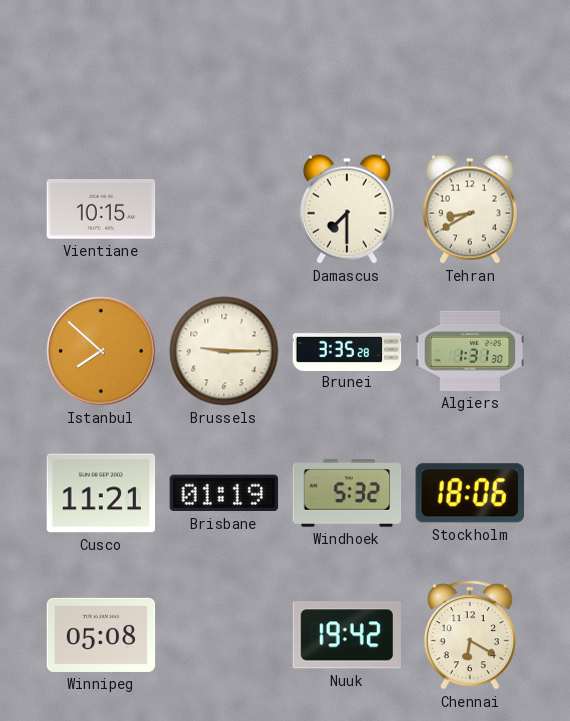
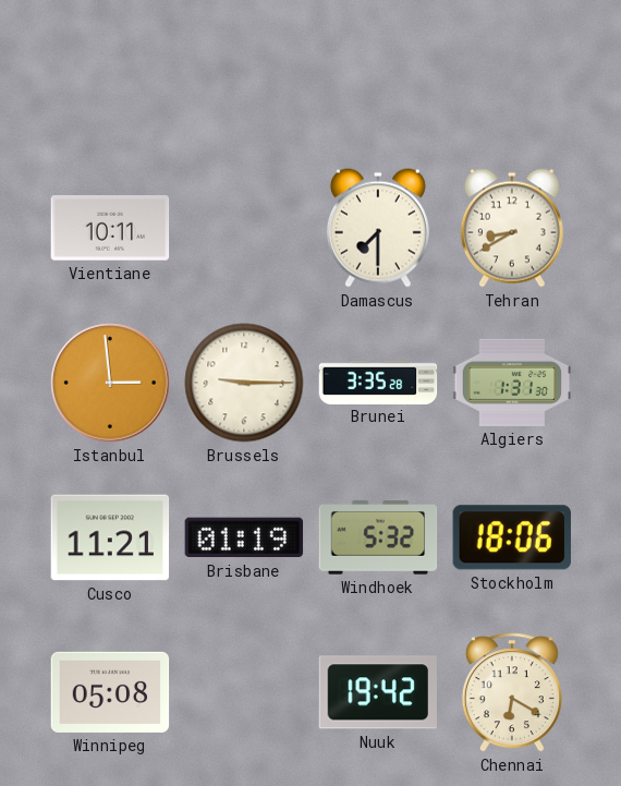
Vientiane: 10:15 -> 10:11 (110, 228)
Istanbul: 7:52 -> 2:59 (110, 383)
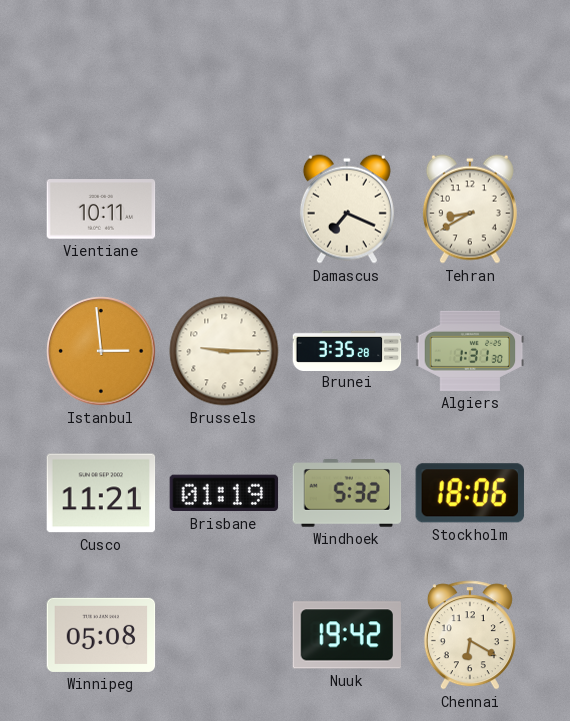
Damascus: 7:30 -> 7:19 (347, 209)
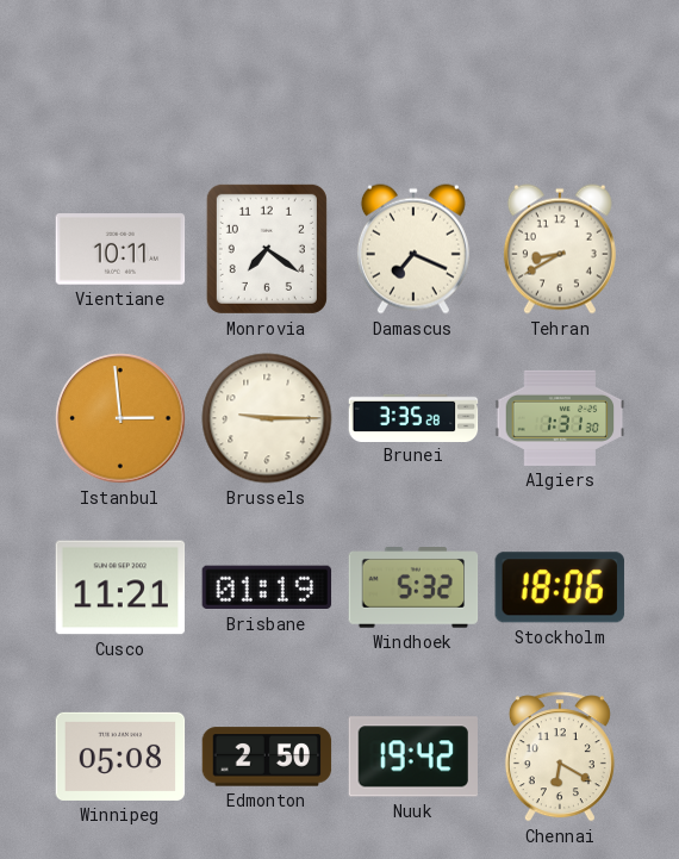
Monrovia: none -> 7:21 (267, 249)
Edmonton: none -> 2:50 (267, 757)
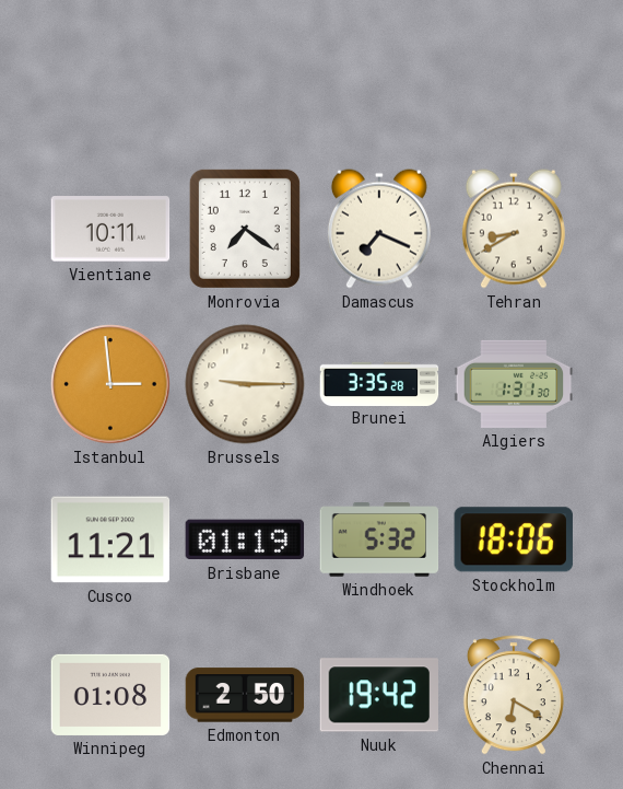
Winnipeg: 05:08 -> 01:08 (110, 695)
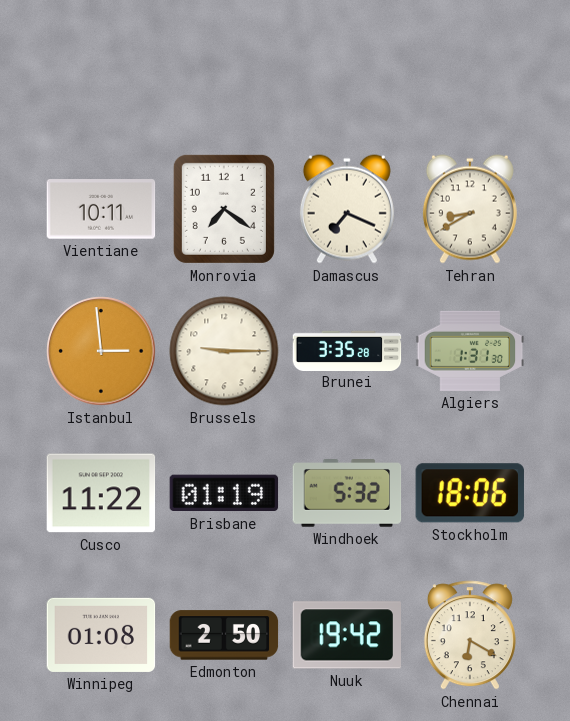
Cusco: 11:21 -> 11:22 (101, 493)
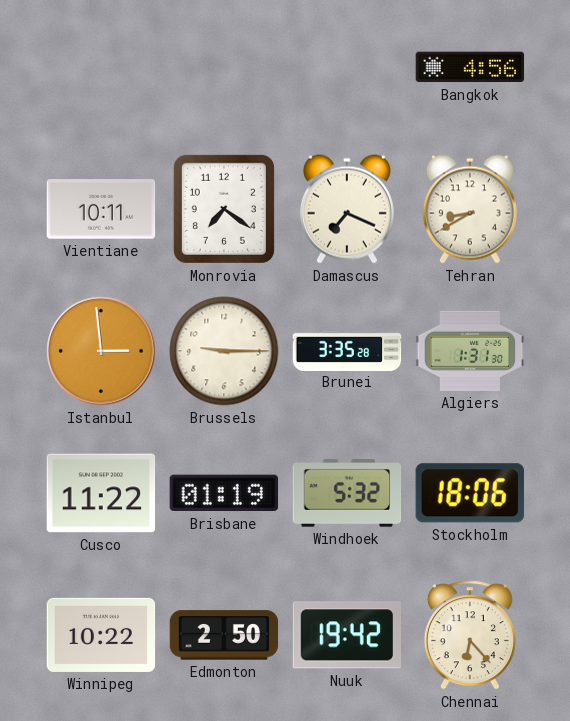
Bangkok: none -> 4:56 (470, 67)
Winnipeg: 01:08 -> 10:22 (101, 635)
Chennai: 6:20 -> 6:23 (470, 635)
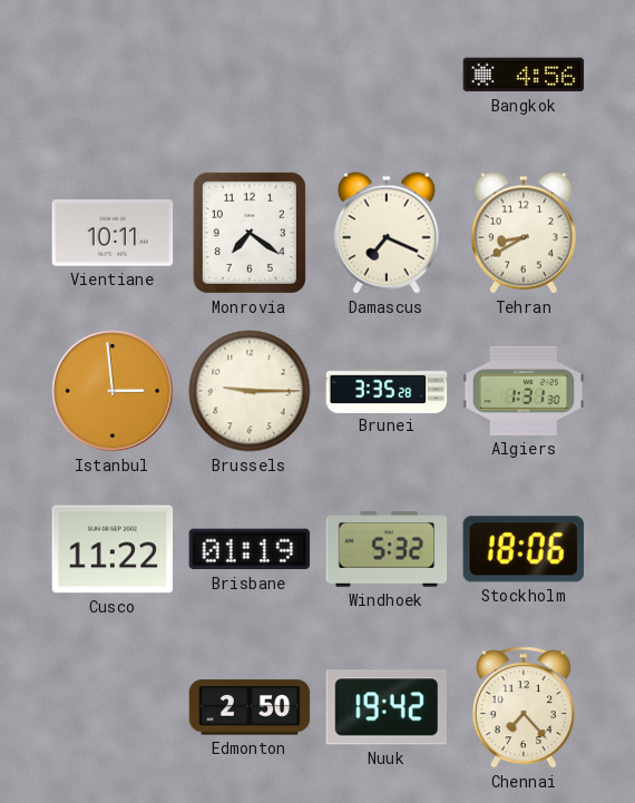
Winnipeg: 10:22 -> none (101, 635)
Chennai: 6:23 -> 7:23 (524, 707)
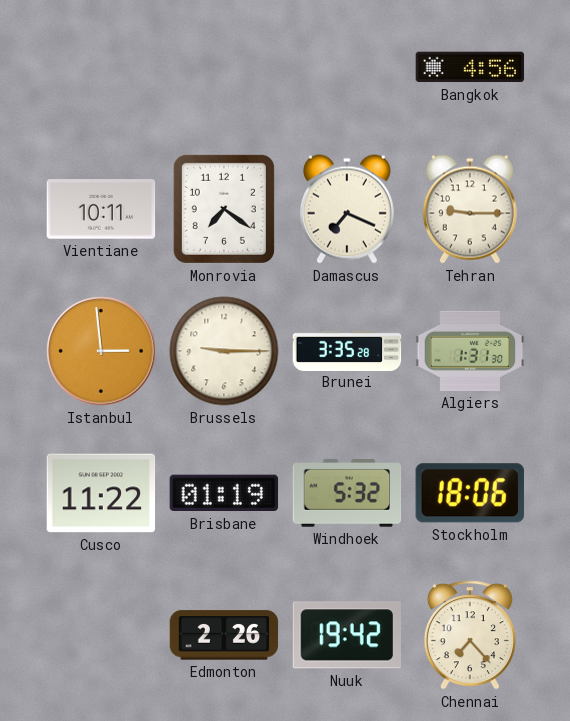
Tehran: 8:40 -> 9:15 (470, 209)
Edmonton: 2:50 -> 2:26 (224, 635)
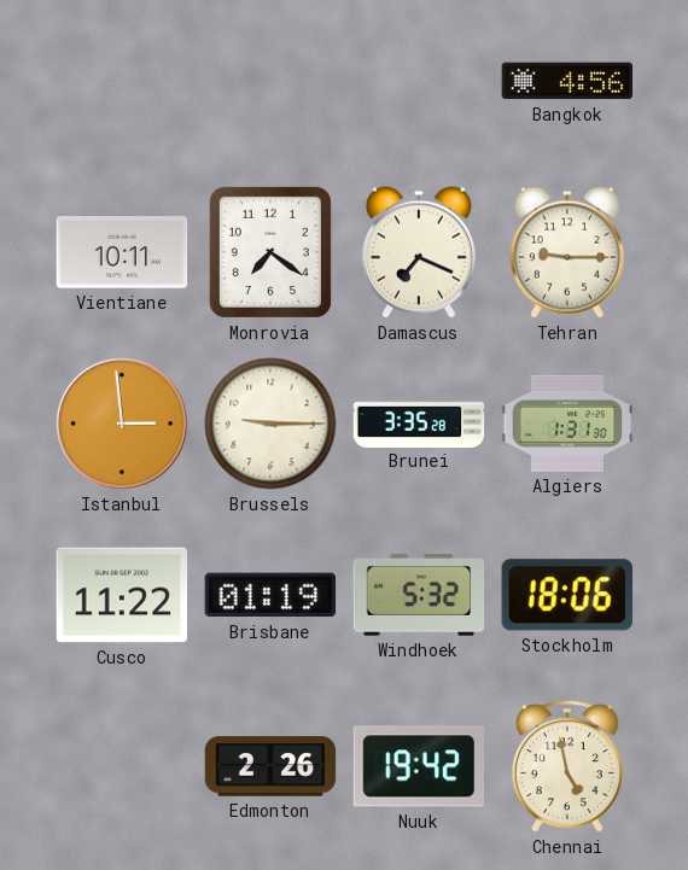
Chennai: 7:23 -> 4:58 (567, 766)
